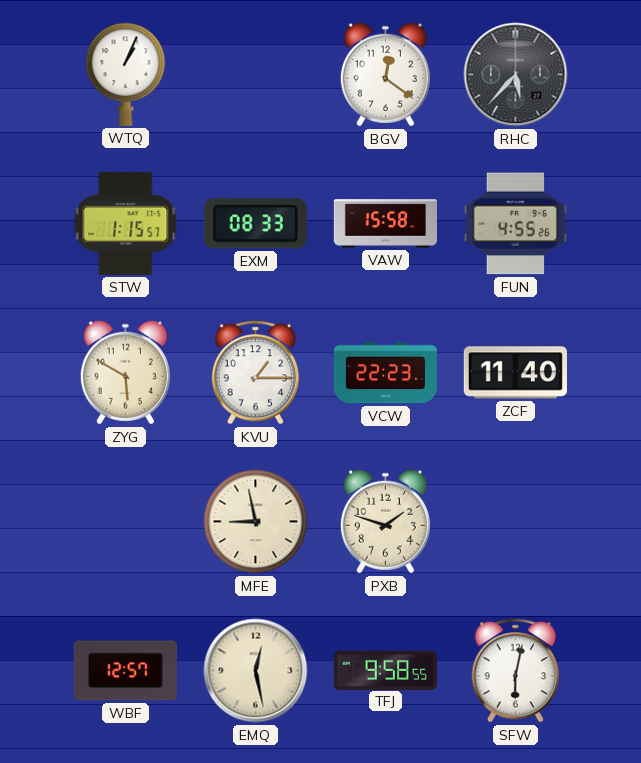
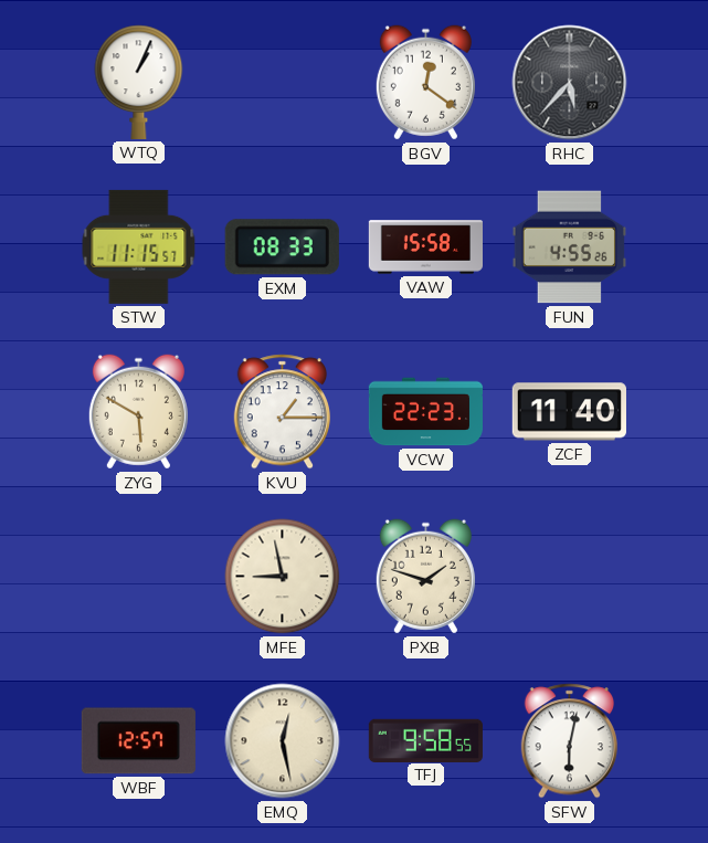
STW: 1:15 -> 11:15 (139, 246)
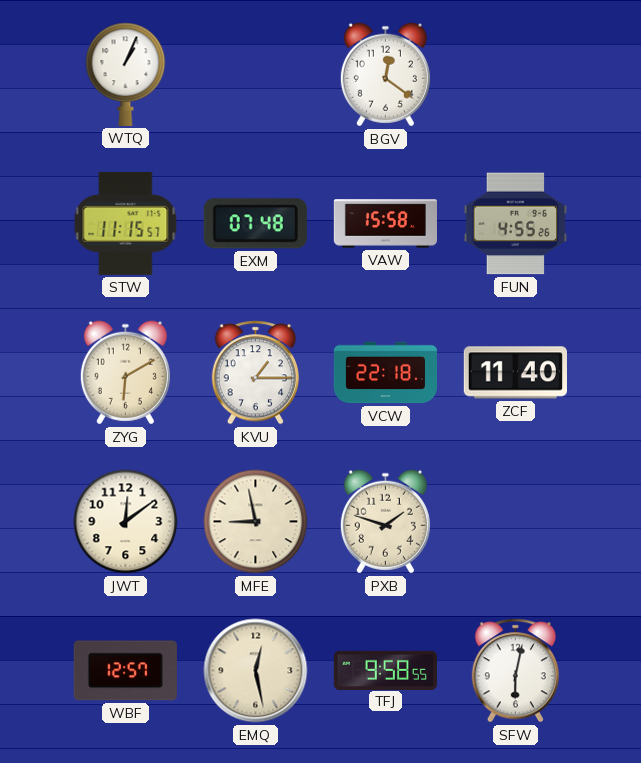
RHC: 5:37 -> none (570, 83)
EXM: 08:33 -> 07:48 (255, 224)
ZYG: 5:50 -> 6:10 (125, 373)
VCW: 22:23 -> 22:18 (385, 373)
JWT: none -> 12:09 (126, 522)
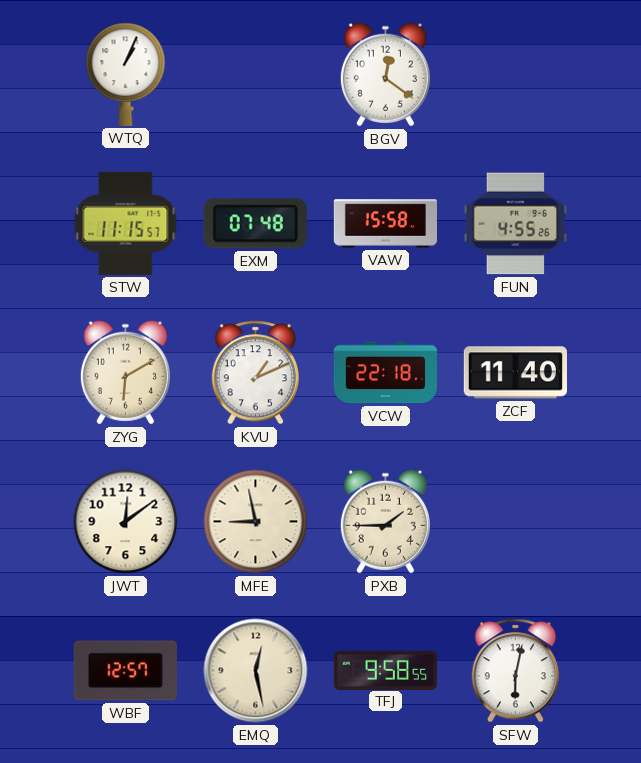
KVU: 1:15 -> 1:11 (255, 373)
PXB: 1:48 -> 1:45 (385, 522)
